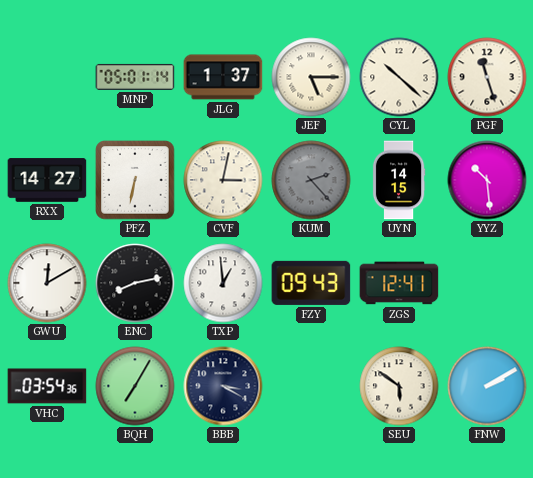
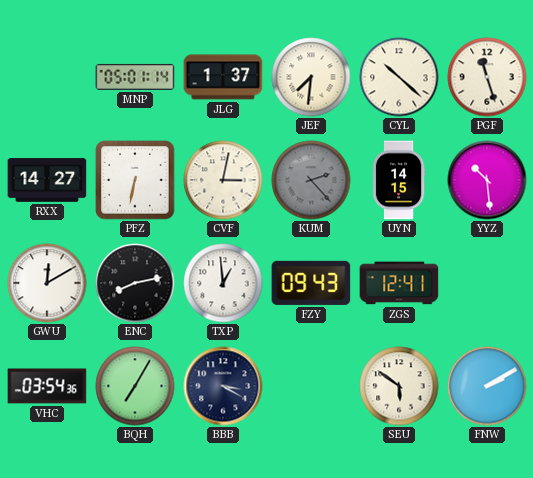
JEF: 5:15 -> 7:31 (311, 77)
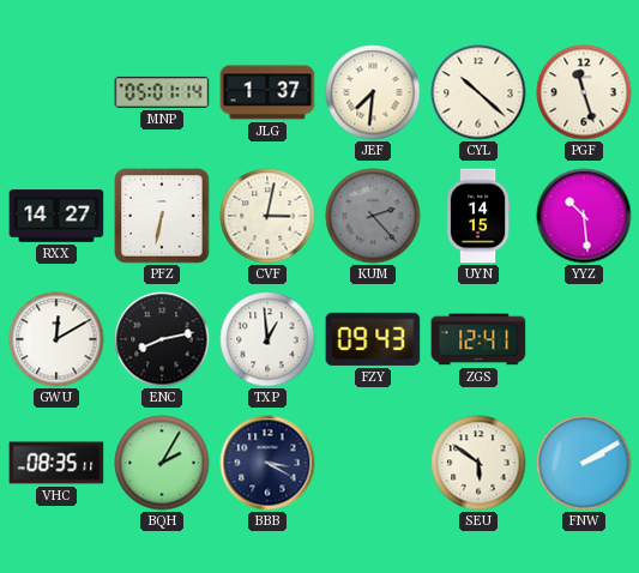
VHC: 03:54 -> 08:35 (56, 463)
BQH: 7:05 -> 2:05 (162, 463)
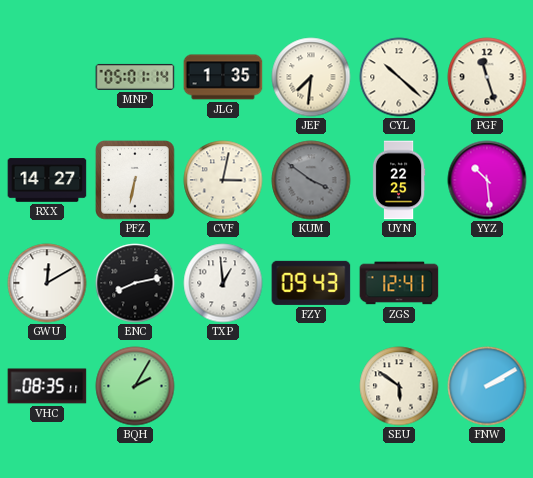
JLG: 1:37 -> 1:35 (223, 77)
KUM: 2:23 -> 3:51 (311, 180)
UYN: 14:15 -> 22:25 (399, 180)
BBB: 3:20 -> none (267, 463)
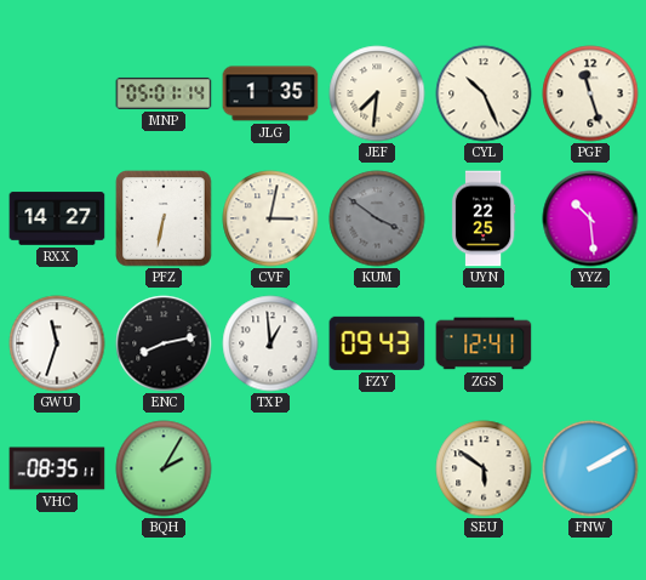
CYL: 10:22 -> 10:26 (484, 93)
GWU: 12:10 -> 11:33 (57, 343)
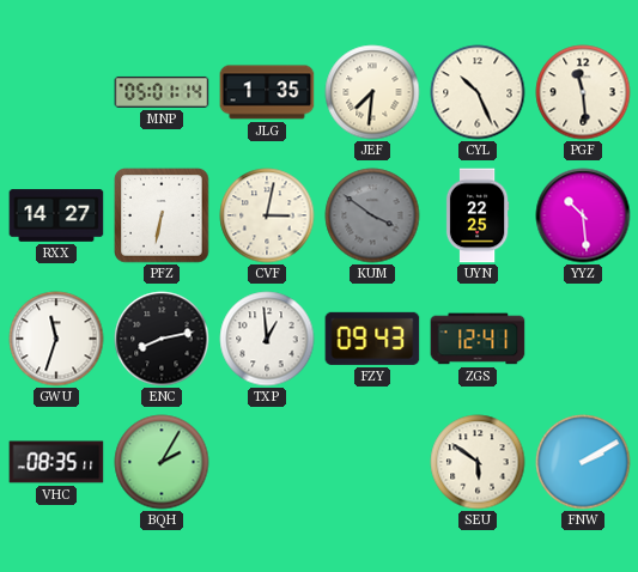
PGF: 11:27 -> 11:29 (583, 92)
